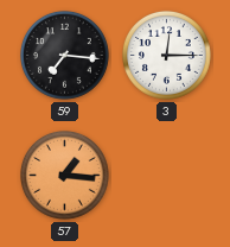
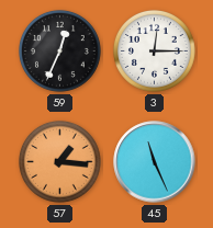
59: 7:16 -> 12:34 (60, 52)
45: none -> 11:26 (155, 162)
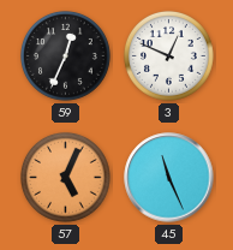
3: 12:15 -> 12:49 (169, 56)
57: 1:16 -> 5:04 (66, 178)
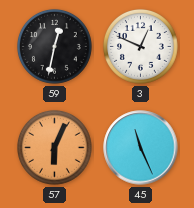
59: 12:34 -> 12:32 (55, 47)
57: 5:04 -> 6:04 (55, 148)
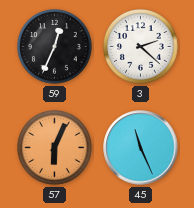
59: 12:32 -> 12:34 (55, 47)
3: 12:49 -> 2:22 (141, 47)
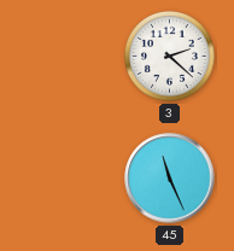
59: 12:34 -> none (55, 47)
57: 6:04 -> none (55, 148)
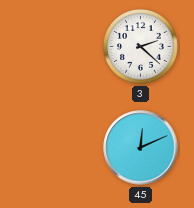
45: 11:26 -> 12:11 (141, 148)
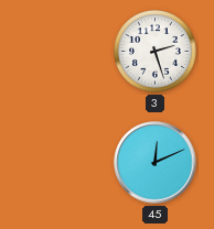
3: 2:22 -> 2:27 (156, 52)
